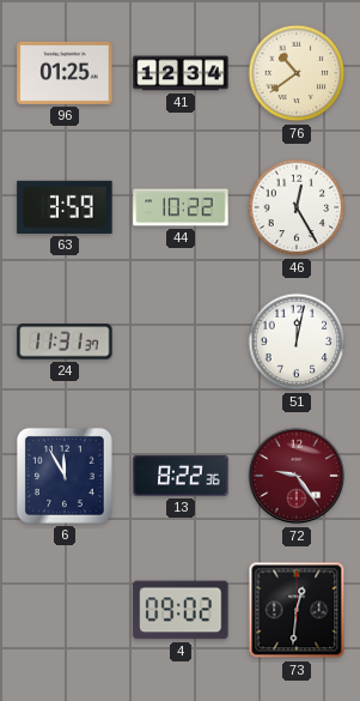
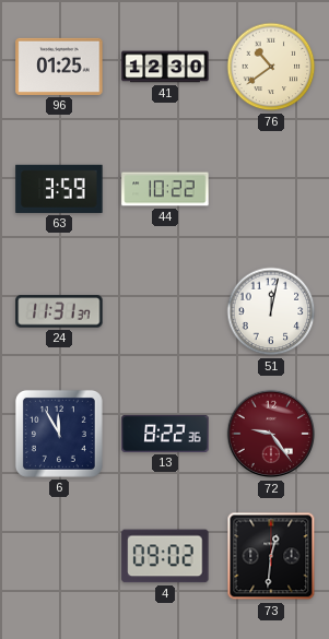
41: 12:34 -> 12:30 (165, 67)
46: 12:25 -> none (297, 207)
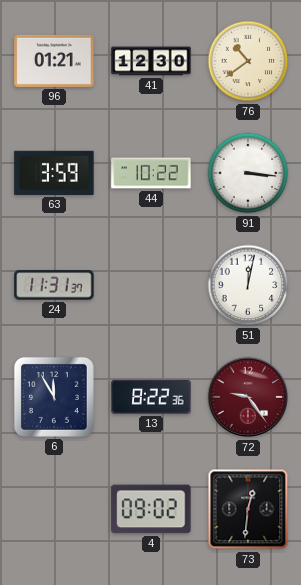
96: 01:25 -> 01:21 (54, 61)
91: none -> 3:16 (248, 173)
